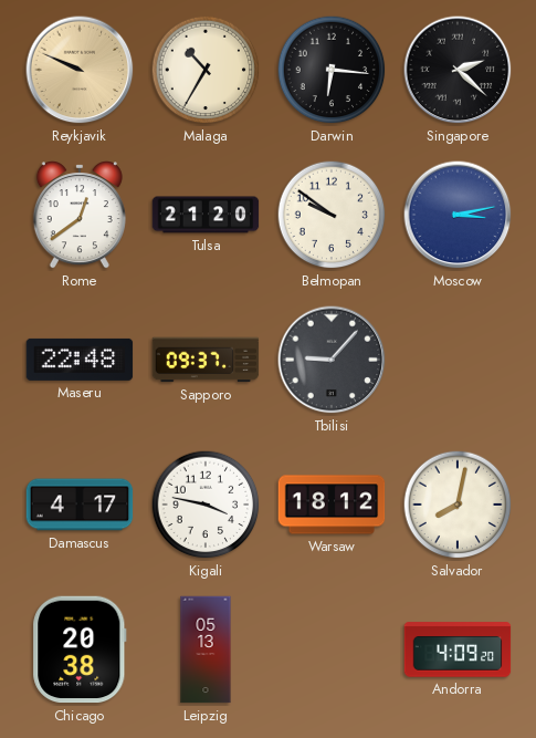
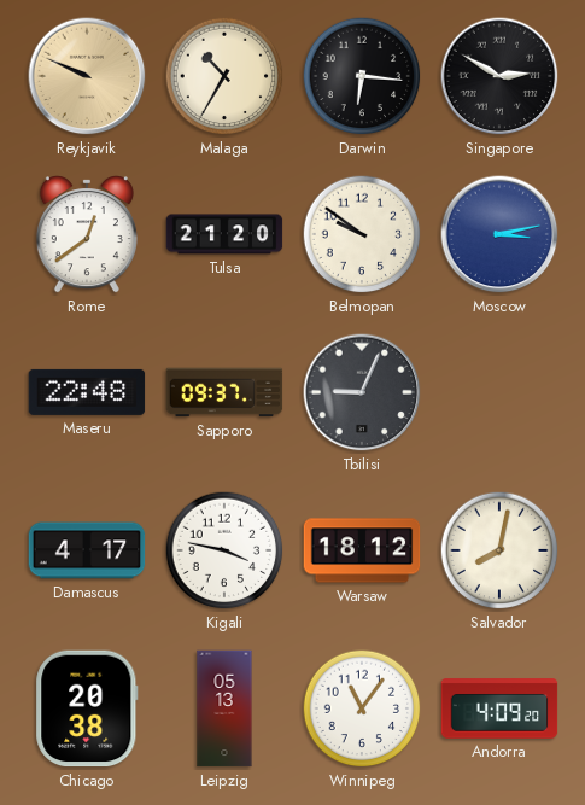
Singapore: 2:22 -> 2:50 (499, 76)
Tbilisi: 9:07 -> 9:04 (362, 392)
Winnipeg: none -> 11:06 (362, 708)
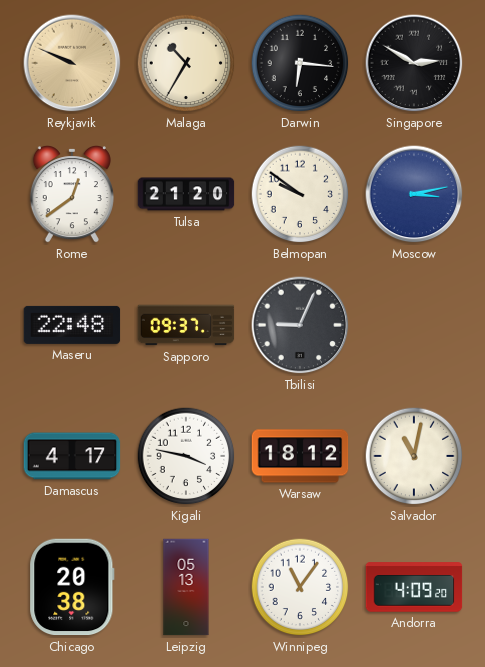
Salvador: 8:02 -> 11:02 (414, 456)
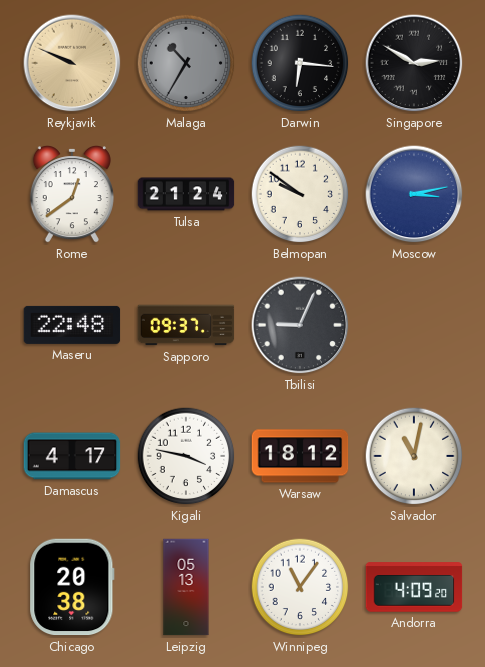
Malaga dial: cream -> grey (186, 63)
Tulsa: 21:20 -> 21:24 (186, 194)
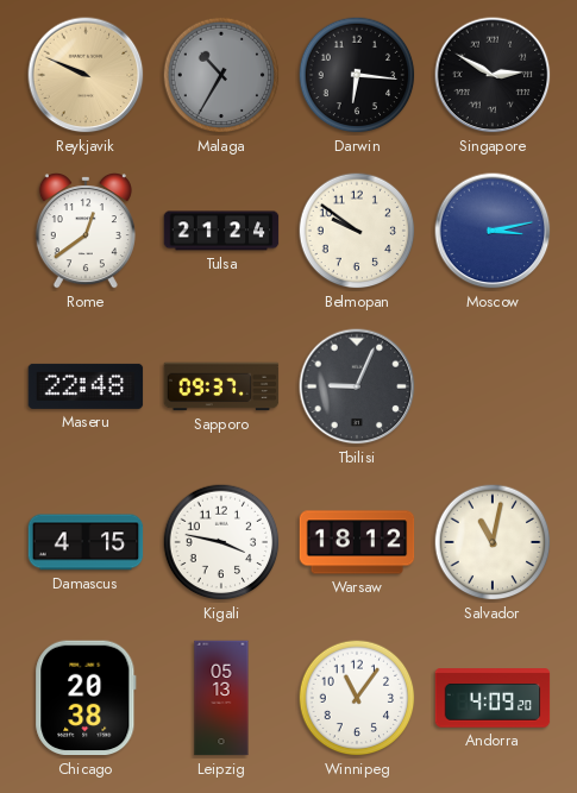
Damascus: 4:17 -> 4:15 (86, 542)
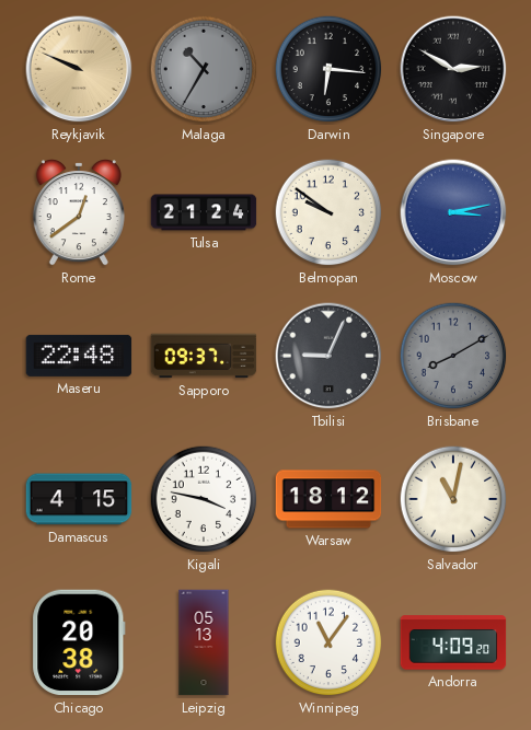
Brisbane: none -> 8:10 (453, 356)
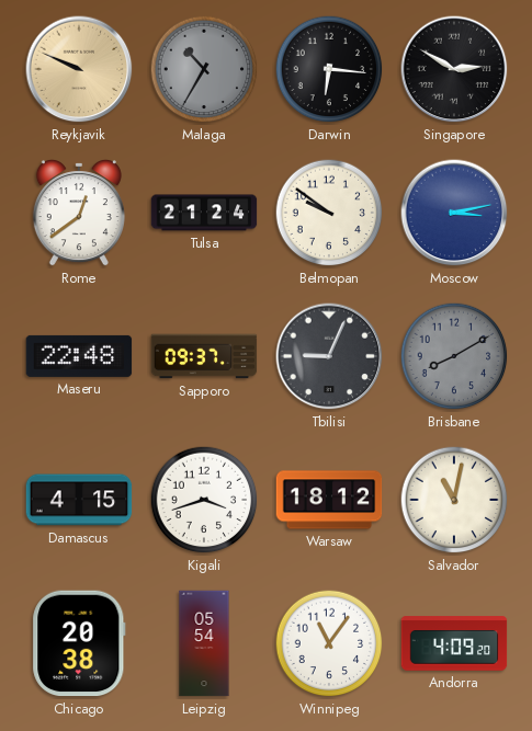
Kigali: 3:47 -> 3:42 (204, 500)
Leipzig: 05:13 -> 05:54 (204, 643)
